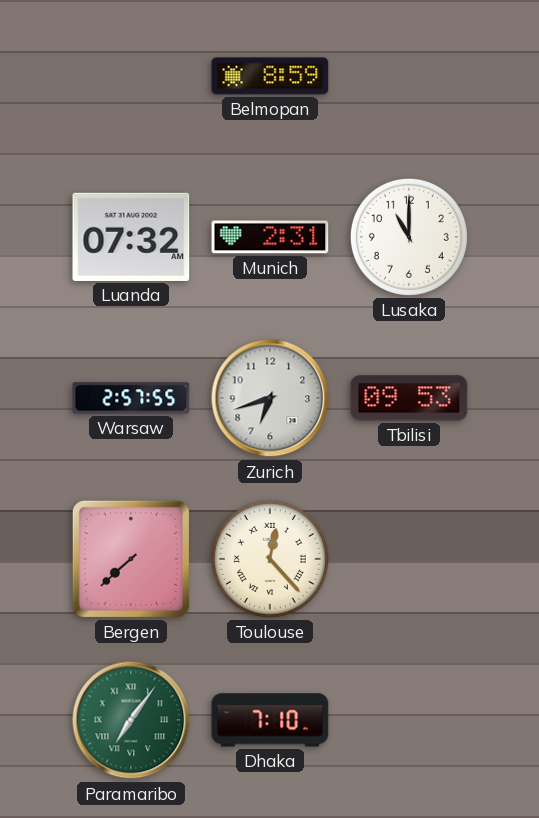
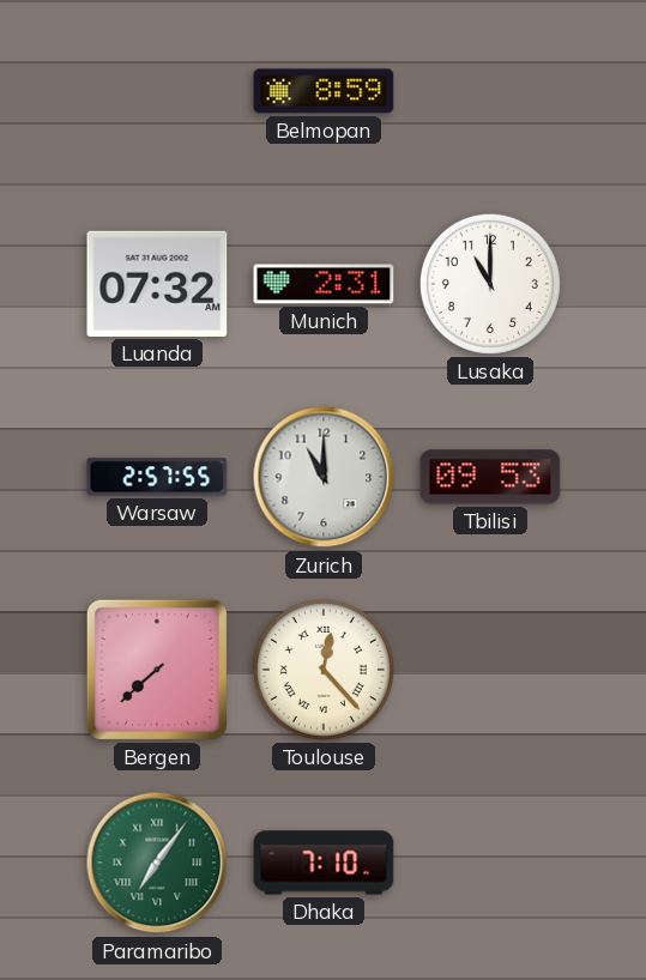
Zurich: 6:42 -> 11:00 (324, 477)
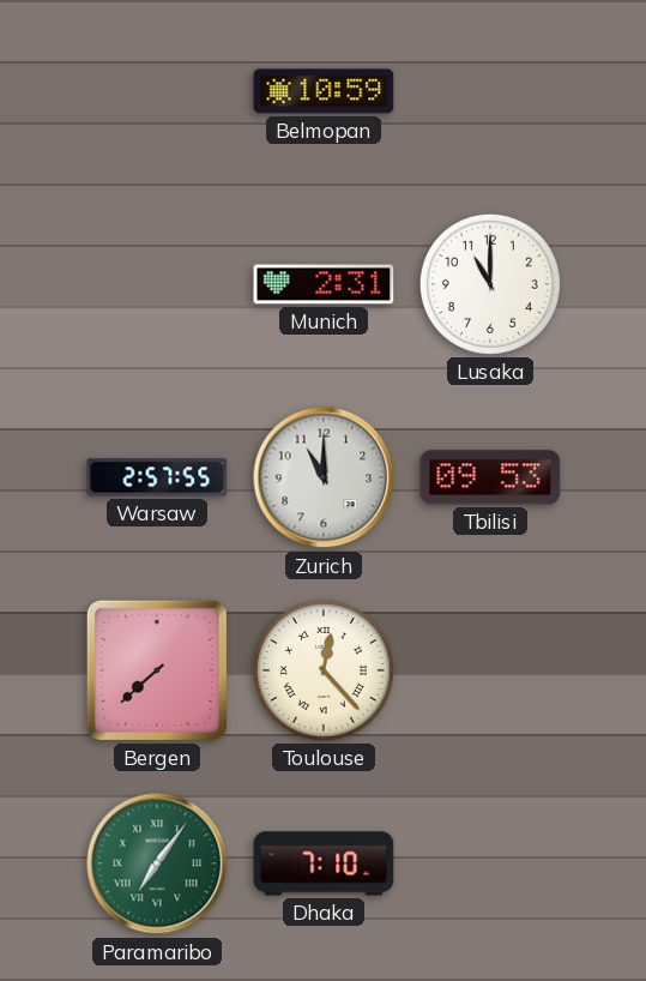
Belmopan: 8:59 -> 10:59 (324, 91)
Luanda: 07:32 -> none (157, 284)
